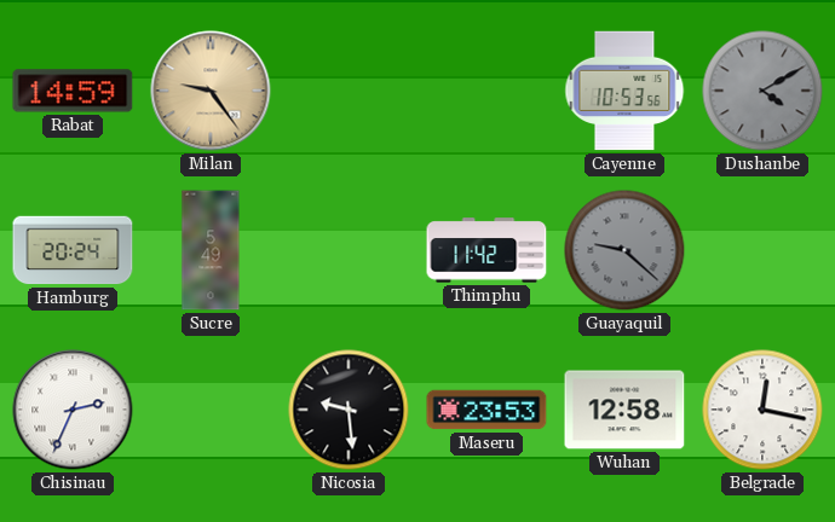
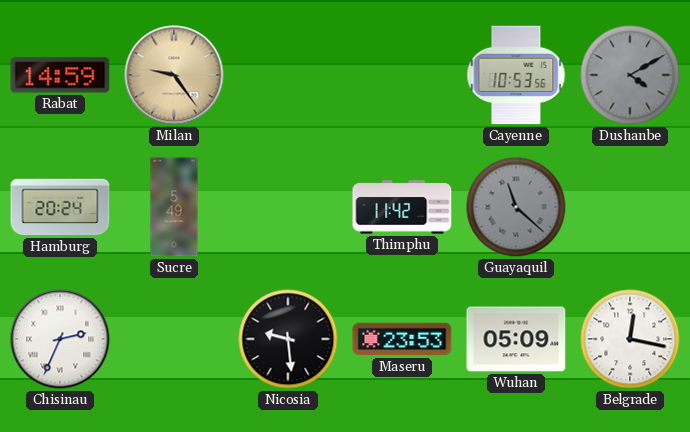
Guayaquil: 9:22 -> 11:22 (516, 207)
Wuhan: 12:58 -> 05:09 (516, 339)
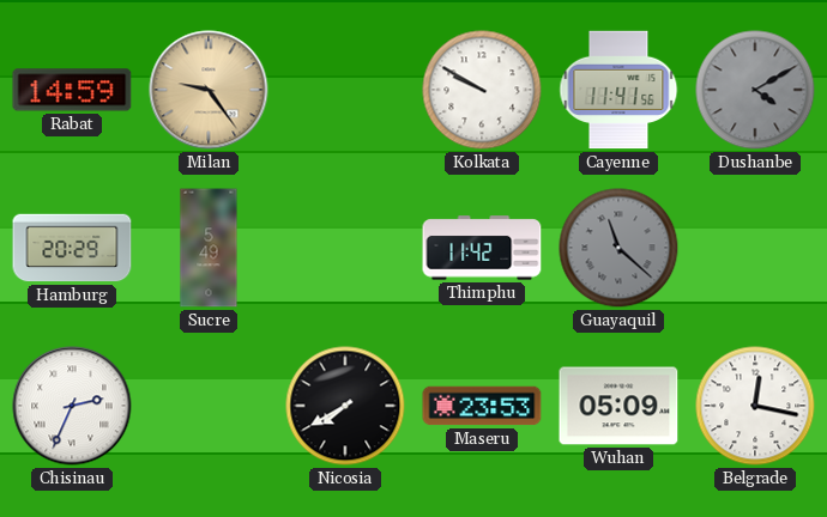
Kolkata: none -> 9:50 (482, 90)
Cayenne: 10:53 -> 11:41 (618, 90)
Hamburg: 20:24 -> 20:29 (72, 248)
Nicosia: 9:29 -> 7:40 (345, 406)
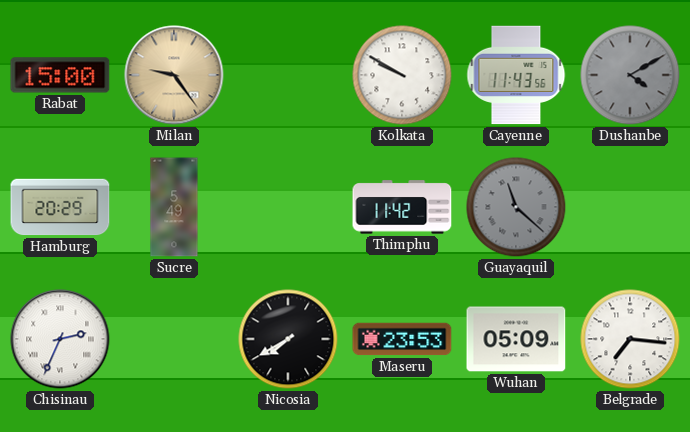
Rabat: 14:59 -> 15:00 (60, 75)
Cayenne: 11:41 -> 11:43 (516, 75)
Belgrade: 12:17 -> 7:16 (630, 339)
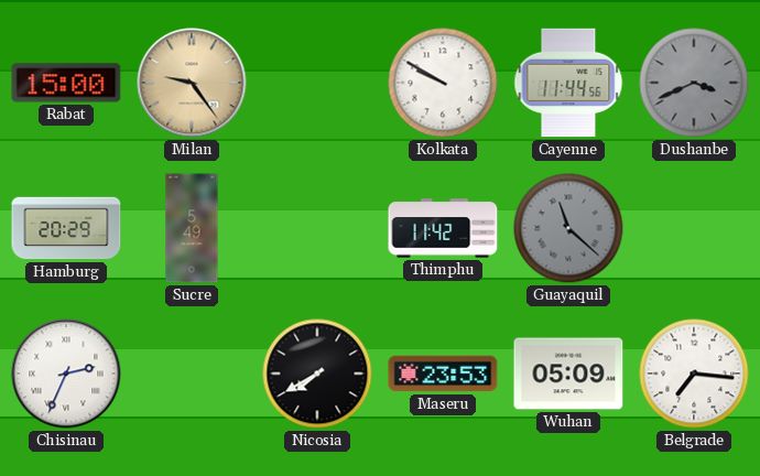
Cayenne: 11:43 -> 11:44 (568, 83)
Dushanbe: 4:10 -> 3:41 (694, 83)
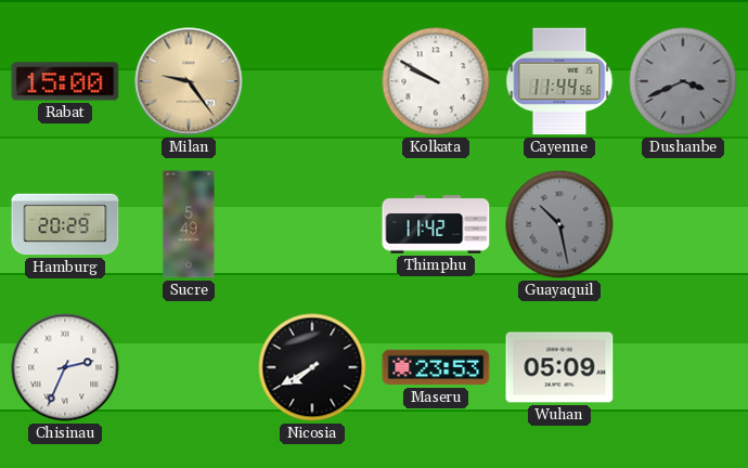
Guayaquil: 11:22 -> 10:28 (559, 224)
Belgrade: 7:16 -> none (694, 374)
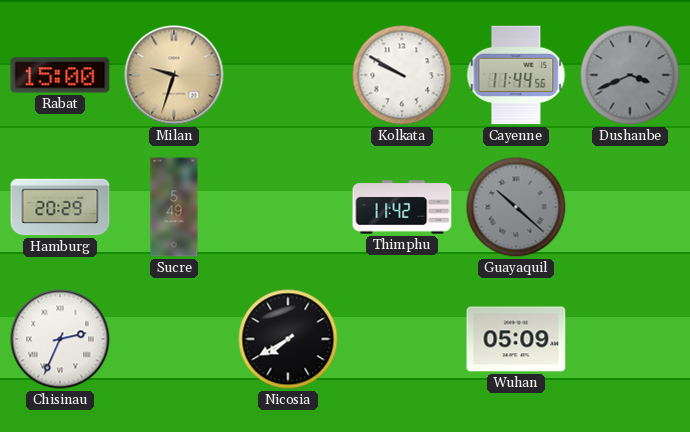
Milan: 9:24 -> 9:33 (174, 75)
Guayaquil: 10:28 -> 10:22 (516, 207)
Maseru: 23:53 -> none (436, 367)
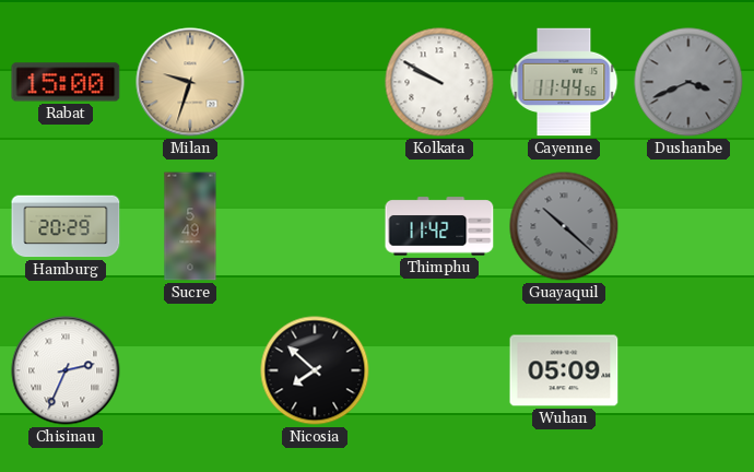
Nicosia: 7:40 -> 7:52 (315, 370)
